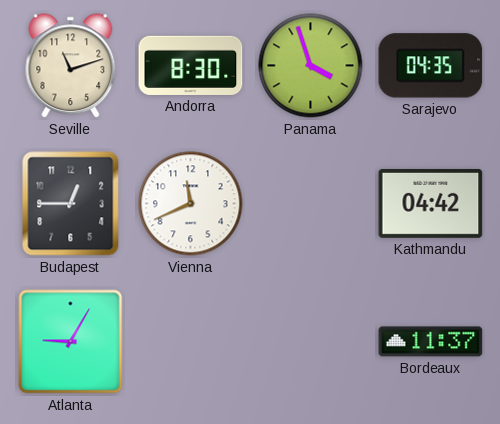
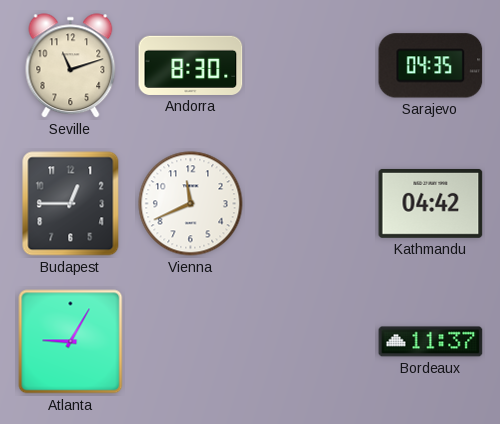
Panama: 3:57 -> none (311, 66)
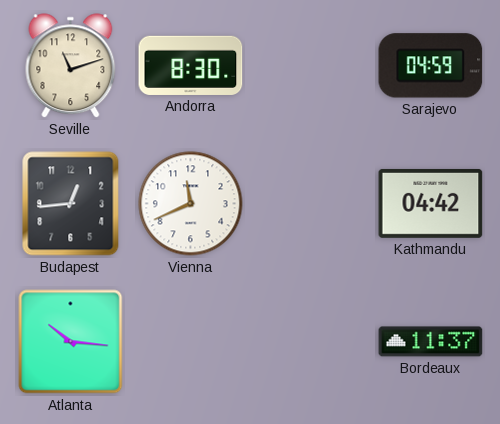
Sarajevo: 04:35 -> 04:59 (431, 66)
Budapest: 12:45 -> 12:44 (71, 204)
Atlanta: 9:05 -> 10:16 (71, 342)
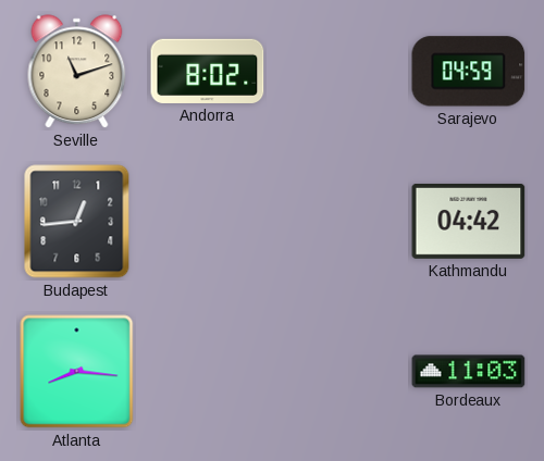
Andorra: 8:30 -> 8:02 (208, 71)
Vienna: 11:41 -> none (191, 204)
Atlanta: 10:16 -> 8:16 (77, 372)
Bordeaux: 11:37 -> 11:03 (469, 372)
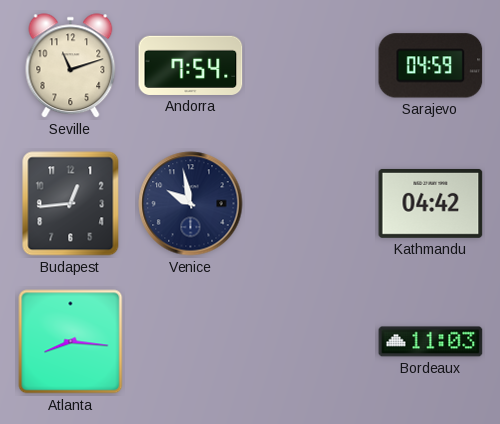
Andorra: 8:02 -> 7:54 (191, 65)
Venice: none -> 9:58 (191, 204)
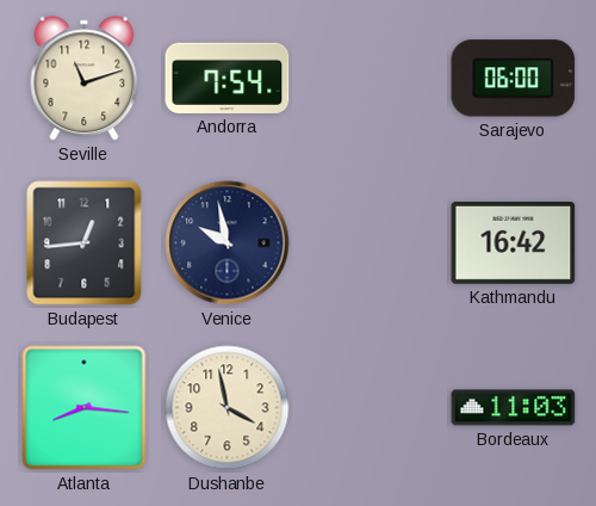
Sarajevo: 04:59 -> 06:00 (514, 79)
Kathmandu: 04:42 -> 16:42 (514, 242)
Dushanbe: none -> 3:58 (228, 408)
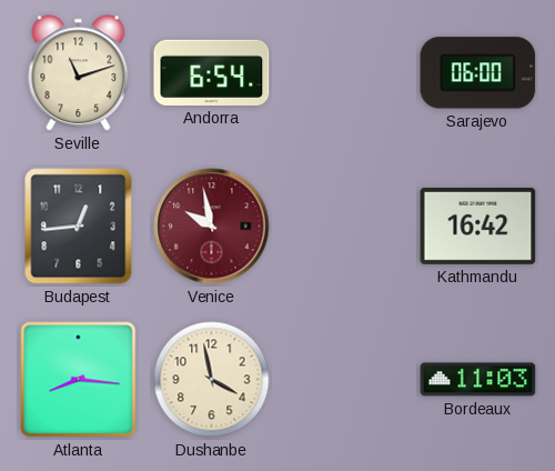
Andorra: 7:54 -> 6:54 (212, 72)
Venice dial: navy -> burgundy (212, 227)
